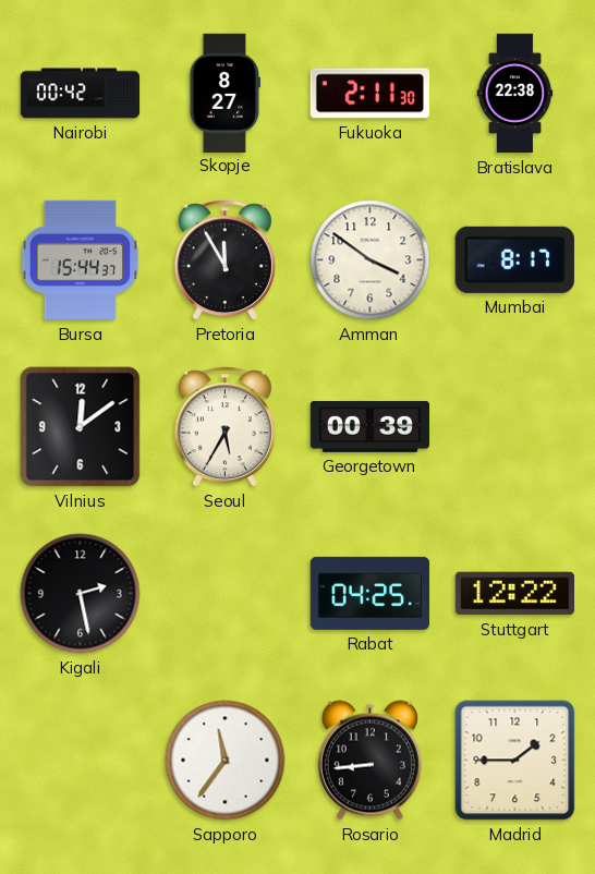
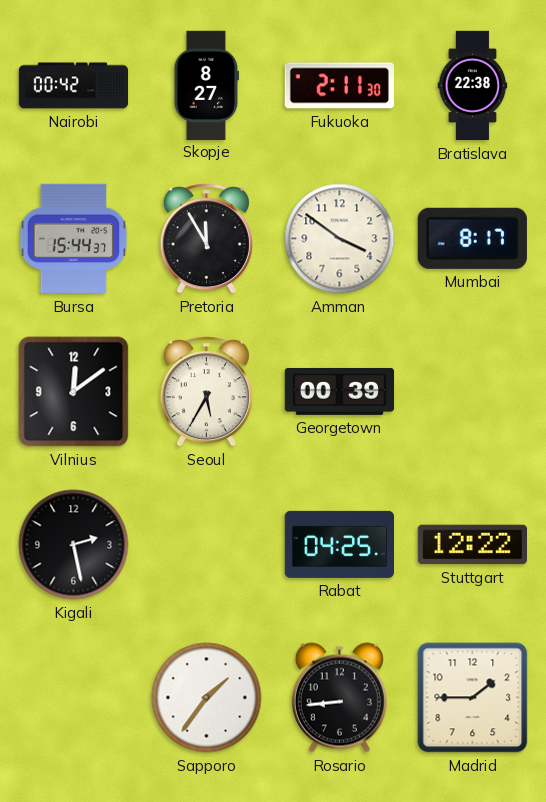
Sapporo: 11:36 -> 1:36 (207, 698)
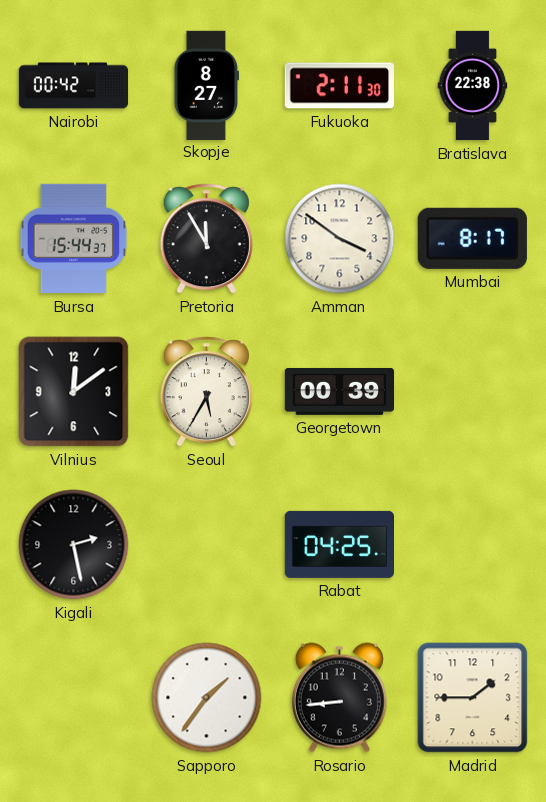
Stuttgart: 12:22 -> none (472, 545)
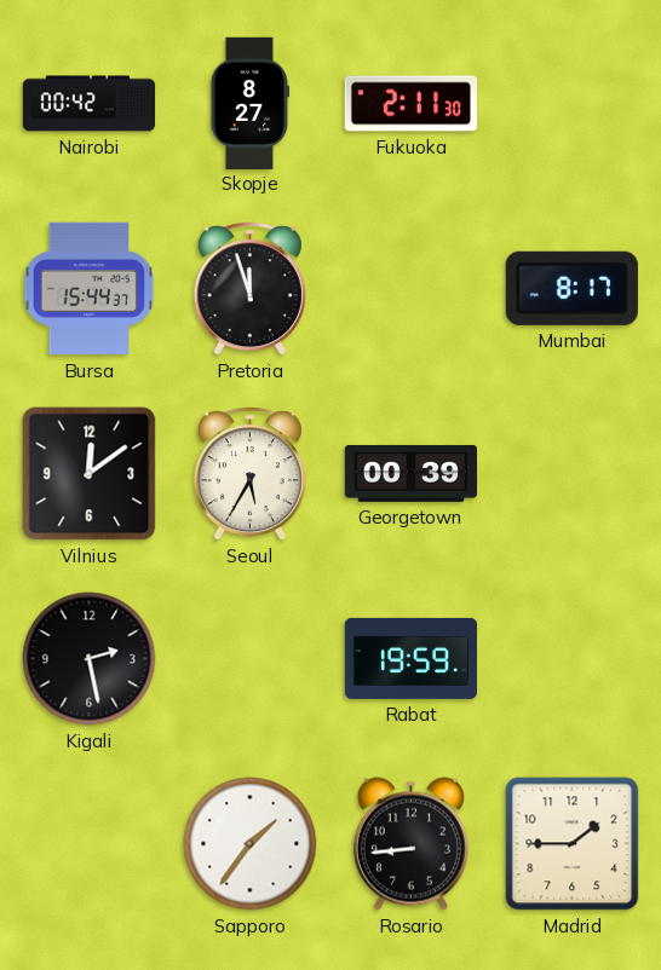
Bratislava: 22:38 -> none (473, 86)
Pretoria: 11:55 -> 11:57 (249, 289)
Amman: 3:51 -> none (340, 239)
Rabat: 04:25 -> 19:59 (410, 658)
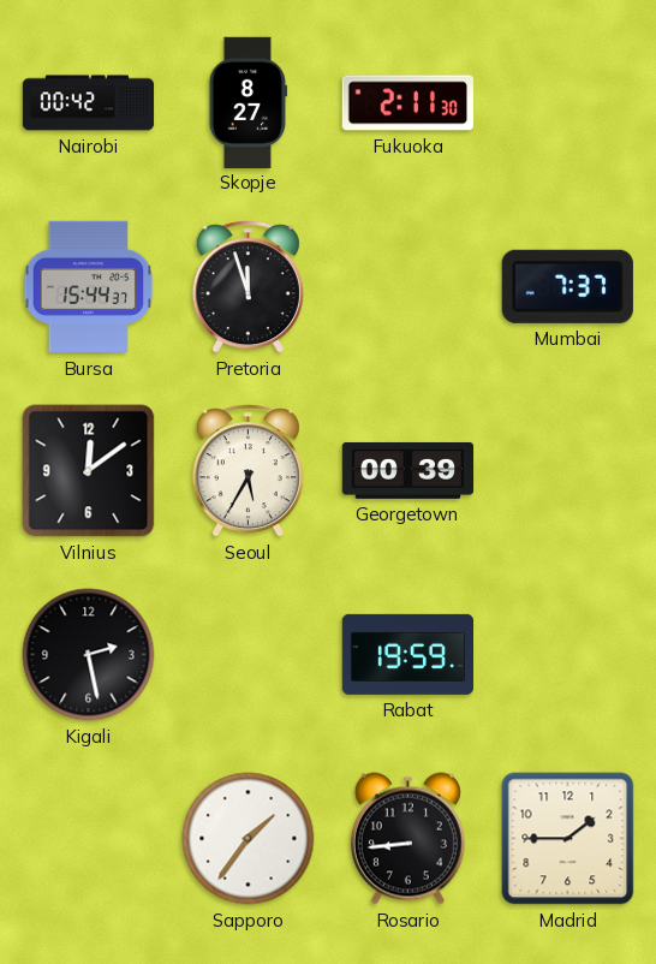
Mumbai: 8:17 -> 7:37 (567, 286)
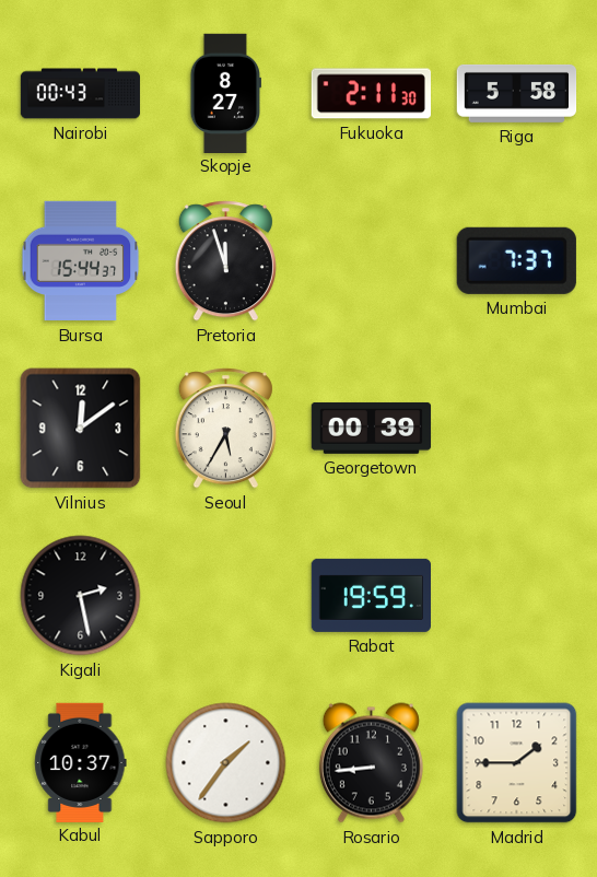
Nairobi: 00:42 -> 00:43 (81, 94)
Riga: none -> 5:58 (517, 93)
Kabul: none -> 10:37 (81, 762)
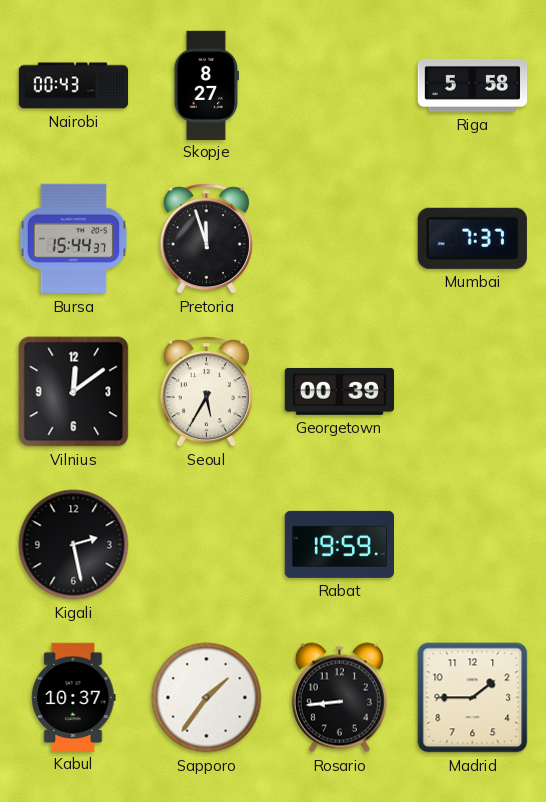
Fukuoka: 2:11 -> none (371, 94)
